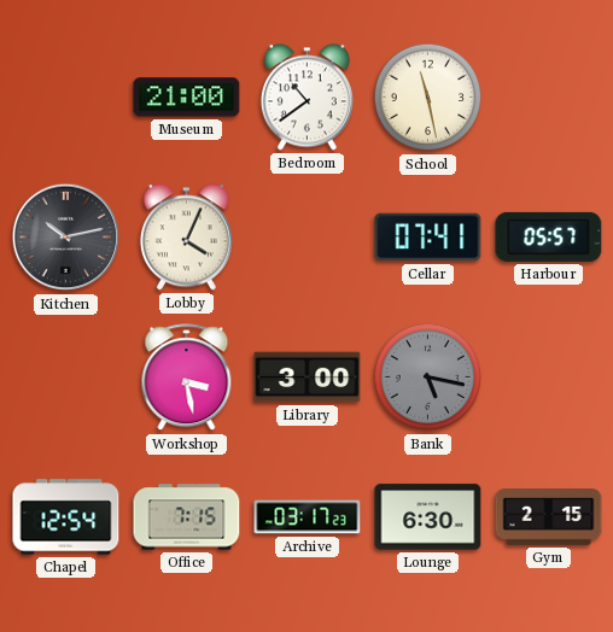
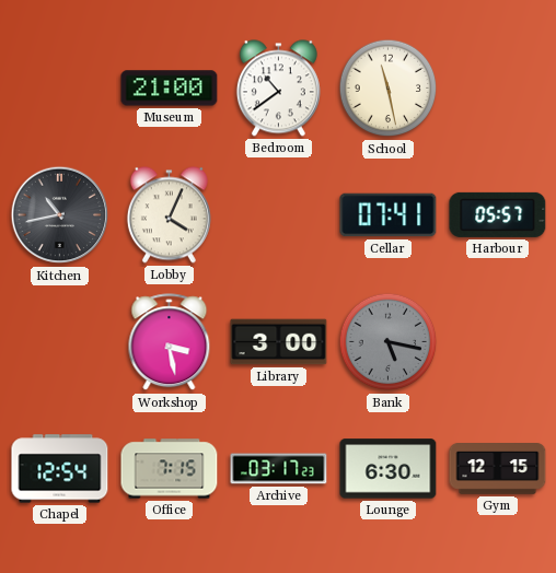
Kitchen: 10:13 -> 10:43 (60, 215)
Gym: 2:15 -> 12:15 (498, 469)
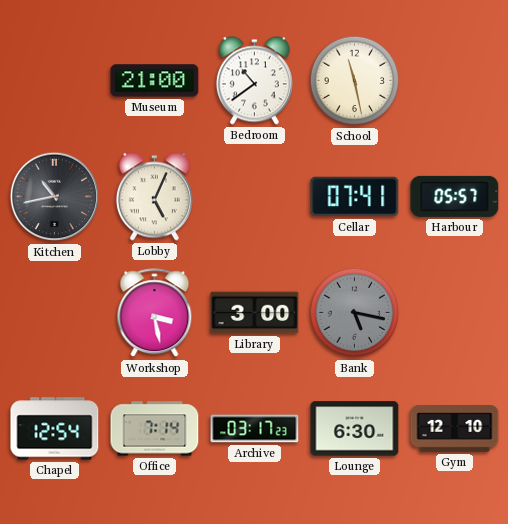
Lobby: 4:04 -> 5:04 (154, 197)
Office: 7:15 -> 7:14 (155, 429)
Gym: 12:15 -> 12:10 (455, 429)
